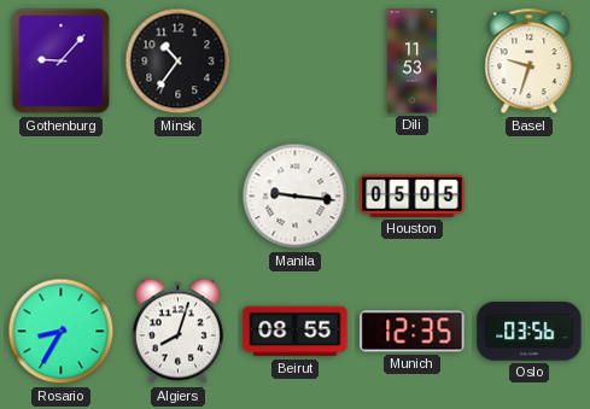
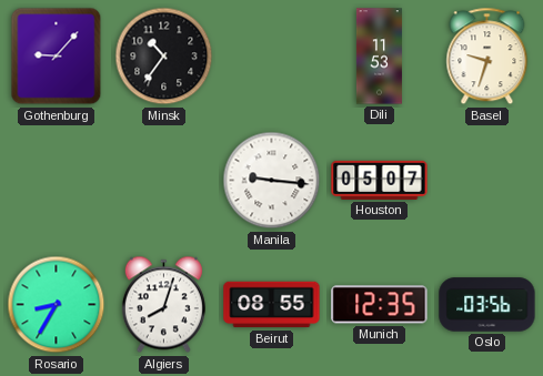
Houston: 05:05 -> 05:07 (380, 180)
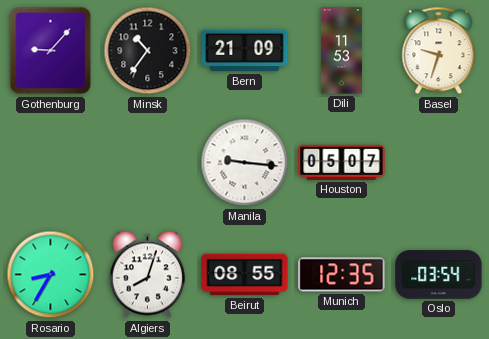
Bern: none -> 21:09 (245, 51)
Oslo: 03:56 -> 03:54 (439, 275)
